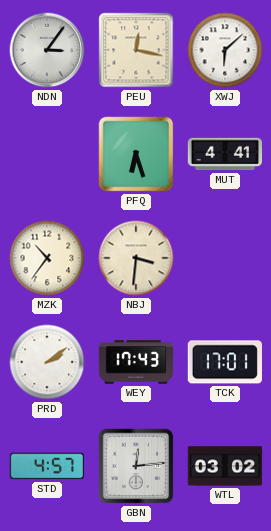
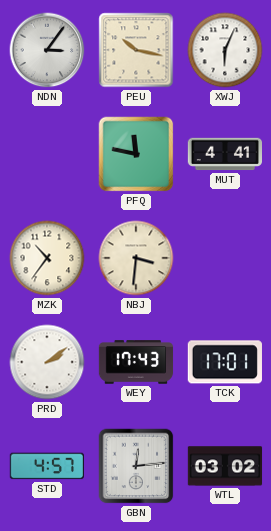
PEU: 12:17 -> 10:17 (136, 50)
XWJ: 6:08 -> 6:04 (225, 50)
PFQ: 6:27 -> 11:47 (136, 154)
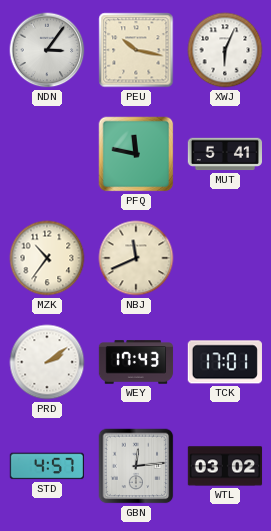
MUT: 4:41 -> 5:41 (225, 154)
NBJ: 3:31 -> 11:41 (136, 258)
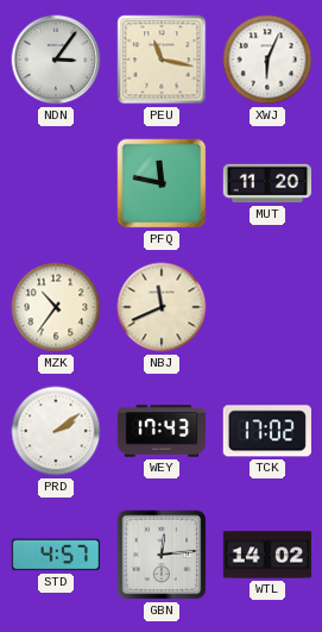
PEU: 10:17 -> 11:17 (162, 60)
MUT: 5:41 -> 11:20 (267, 183)
TCK: 17:01 -> 17:02 (267, 431)
WTL: 03:02 -> 14:02 (267, 555)
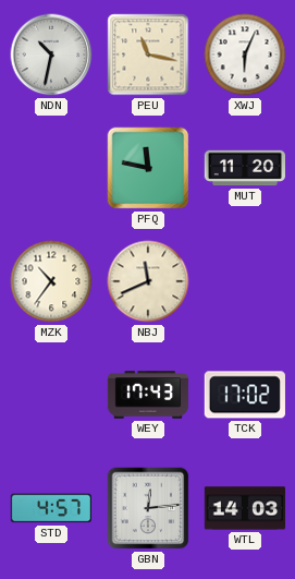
NDN: 3:06 -> 10:32 (51, 55)
PRD: 2:09 -> none (56, 431)
WTL: 14:02 -> 14:03 (245, 508)
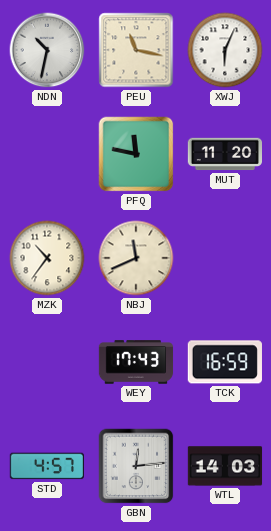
TCK: 17:02 -> 16:59 (225, 362)
